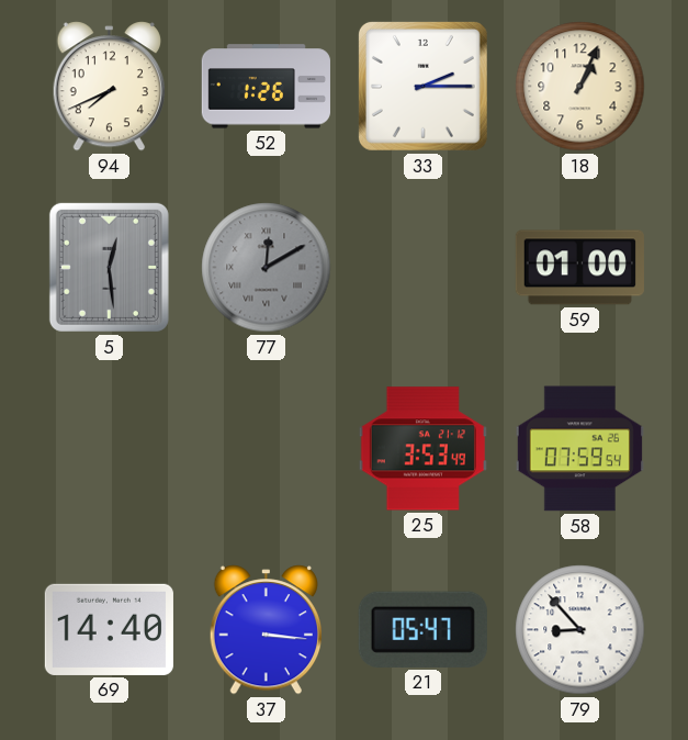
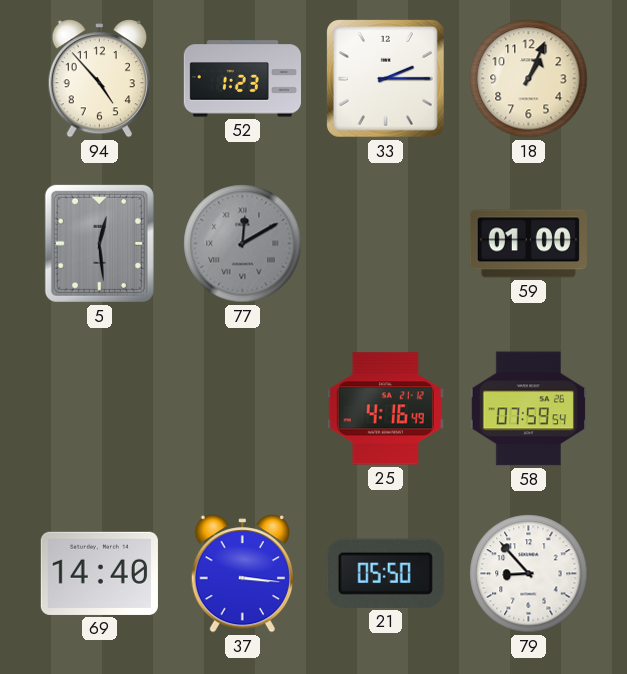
94: 7:41 -> 4:53 (99, 79)
52: 1:26 -> 1:23 (242, 79)
25: 3:53 -> 4:16 (385, 409)
21: 05:47 -> 05:50 (385, 573)
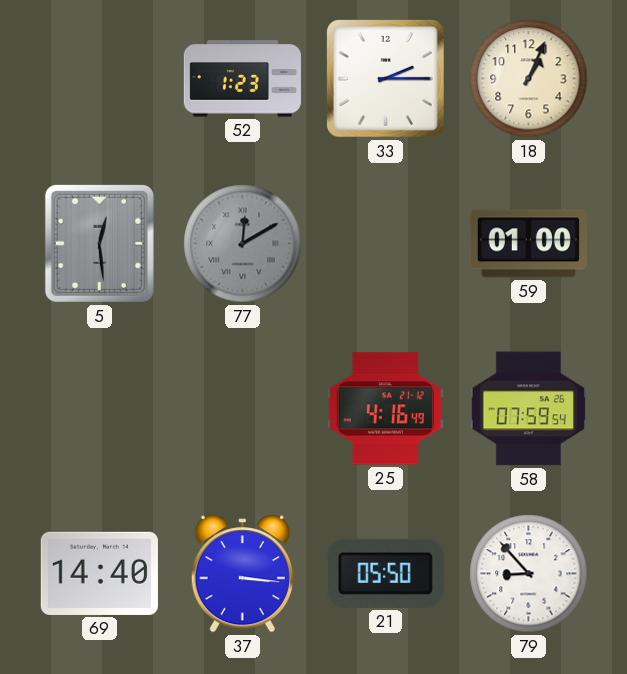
94: 4:53 -> none (99, 79)
